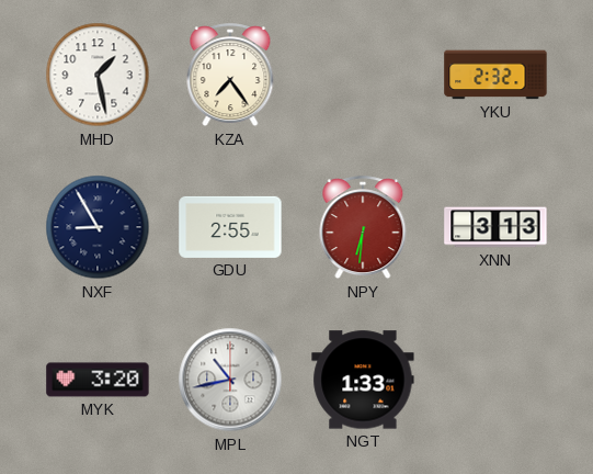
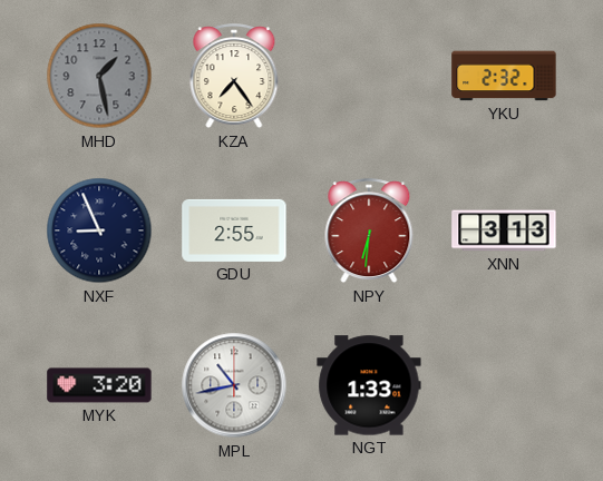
MHD dial: white -> grey (99, 76)
NXF: 8:55 -> 8:56 (99, 230)
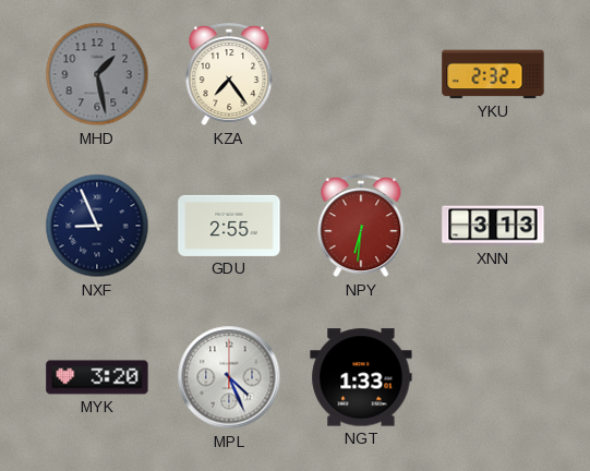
MPL: 10:43 -> 4:26 (229, 377)
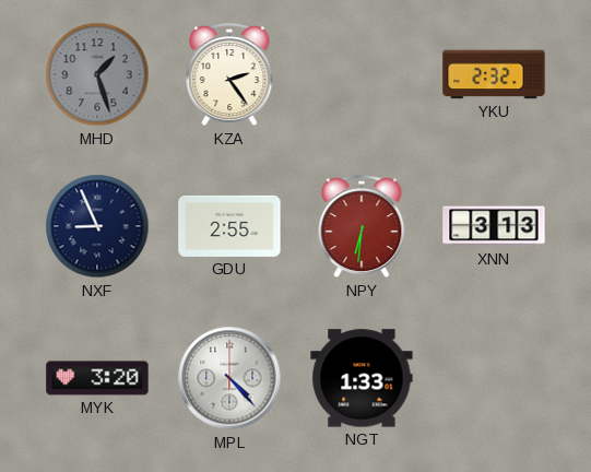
MHD: 1:28 -> 1:27 (97, 74)
KZA: 7:24 -> 2:24 (229, 75)
MPL: 4:26 -> 4:23 (229, 378)
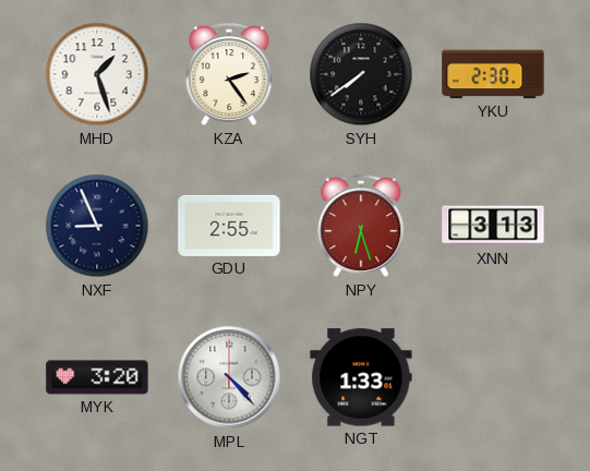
MHD dial: grey -> white (97, 74)
SYH: none -> 7:39 (361, 74)
YKU: 2:32 -> 2:30 (493, 74)
NPY: 6:31 -> 6:27 (361, 227)
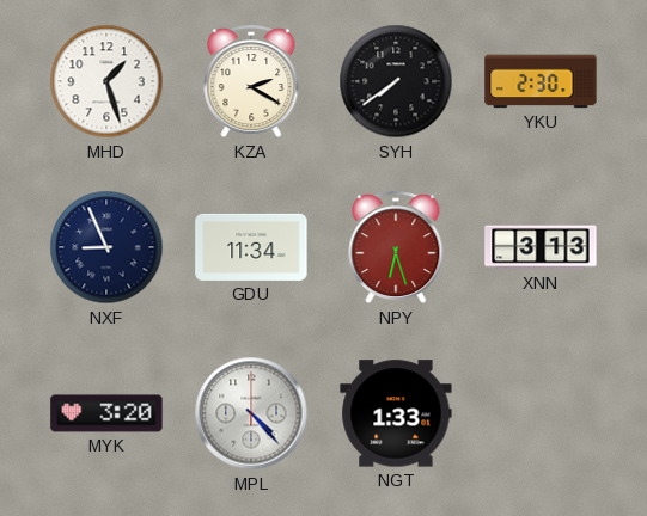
KZA: 2:24 -> 2:20 (251, 82)
GDU: 2:55 -> 11:34 (251, 247)
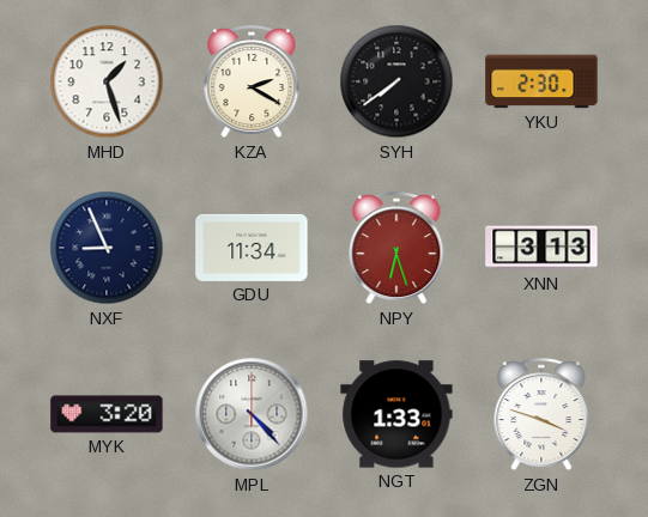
ZGN: none -> 3:48 (541, 415)
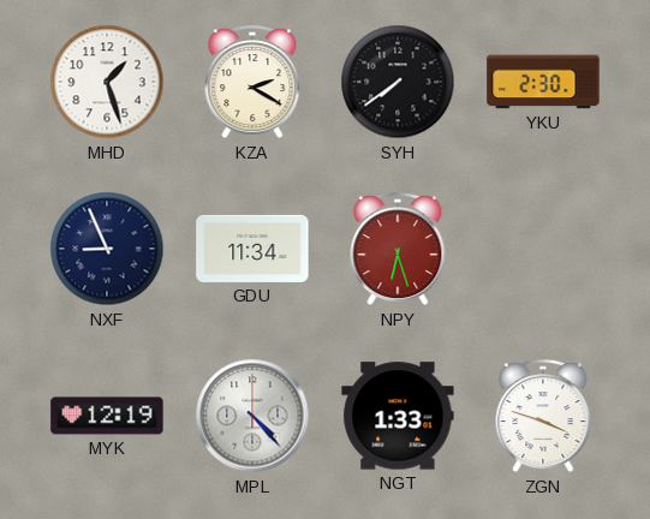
XNN: 3:13 -> none (541, 248)
MYK: 3:20 -> 12:19 (107, 416)
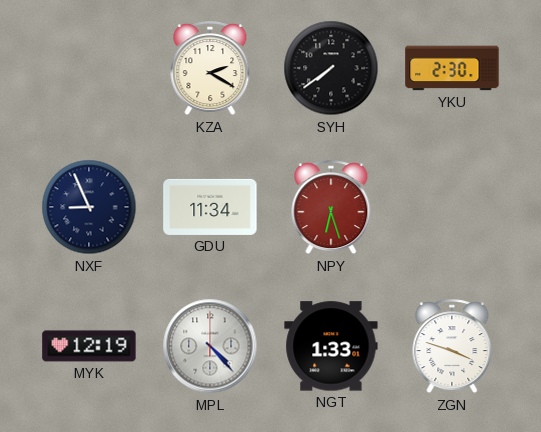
MHD: 1:27 -> none (107, 82)
